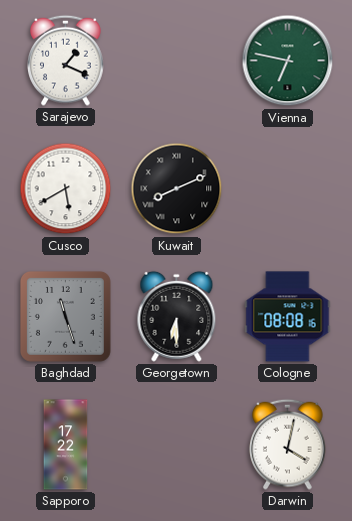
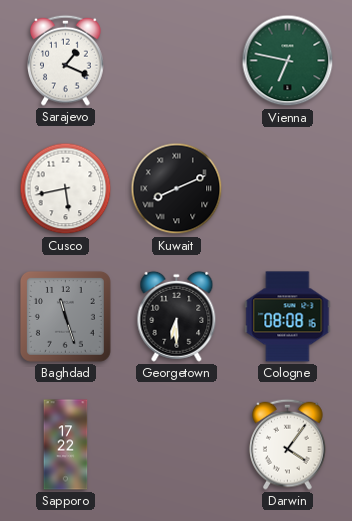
Cusco: 5:40 -> 5:43 (66, 189)
Darwin: 4:02 -> 4:06 (288, 444)
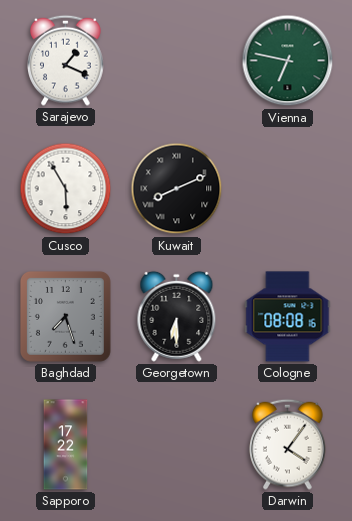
Cusco: 5:43 -> 5:55 (66, 189)
Baghdad: 11:27 -> 7:27 (65, 316)
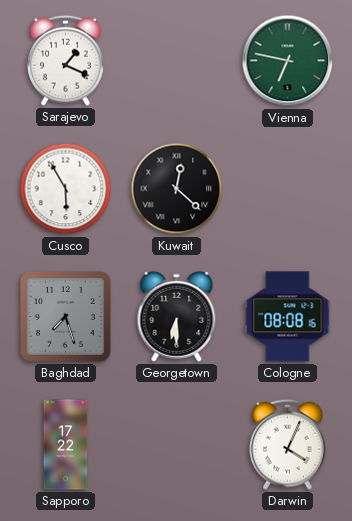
Kuwait: 8:11 -> 12:22 (177, 189)
Darwin: 4:06 -> 4:04 (288, 444)
